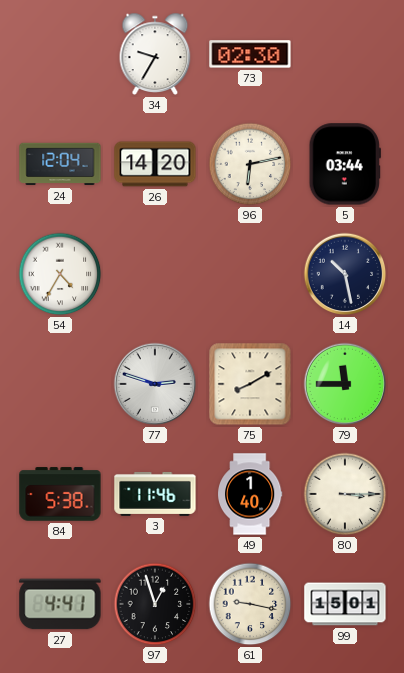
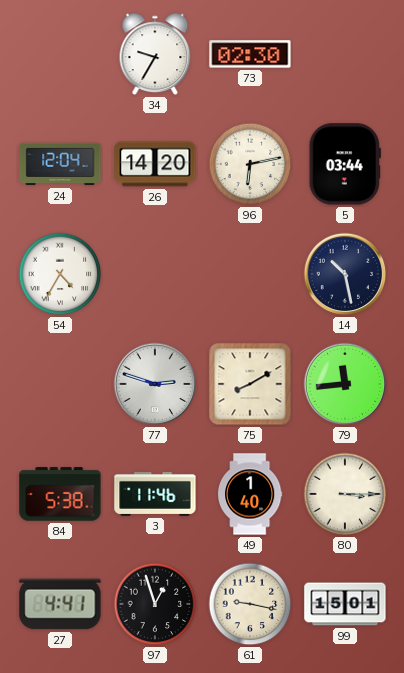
79: 11:45 -> 11:44 (345, 384)
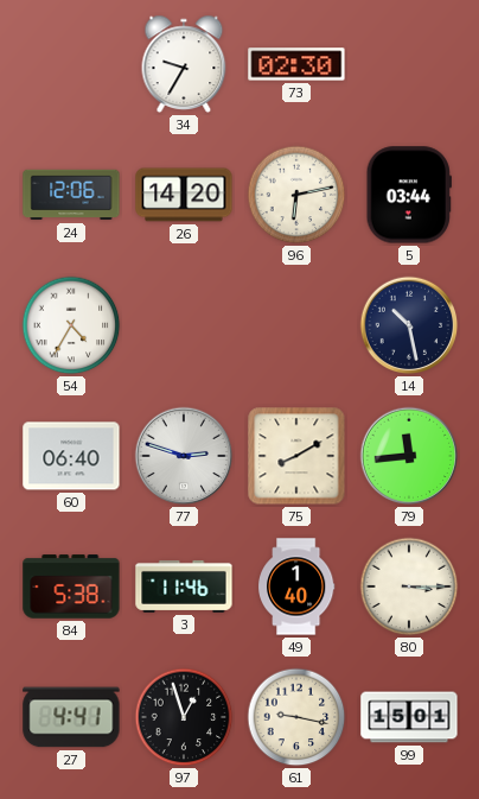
24: 12:04 -> 12:06 (71, 195)
60: none -> 06:40 (71, 456)
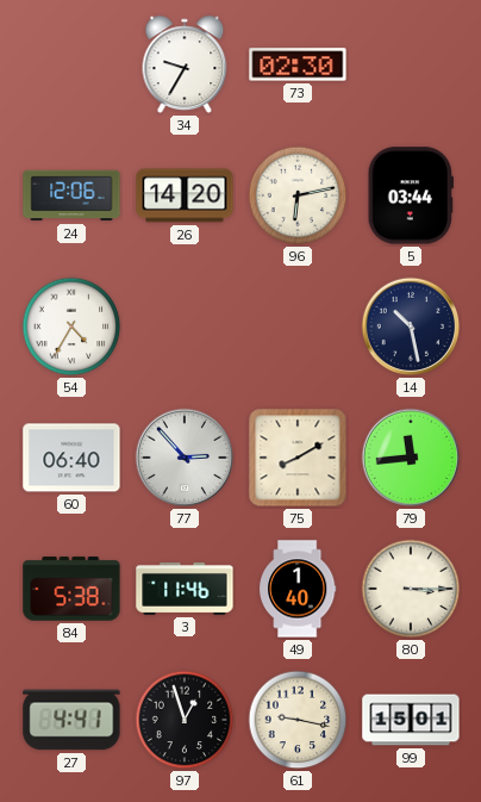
77: 2:48 -> 2:53 (185, 458)
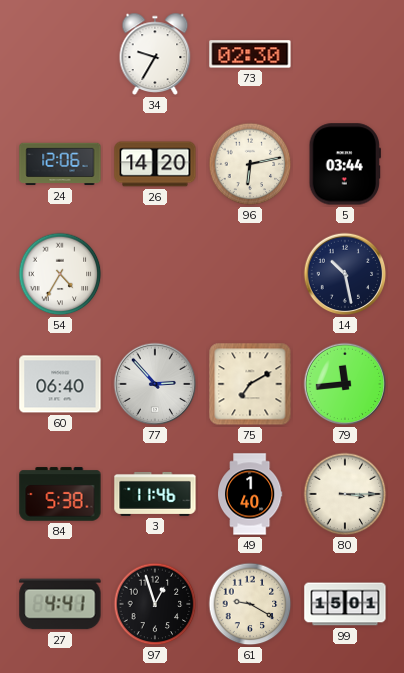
75: 8:10 -> 7:10 (250, 384)
61: 9:17 -> 9:20 (250, 604)
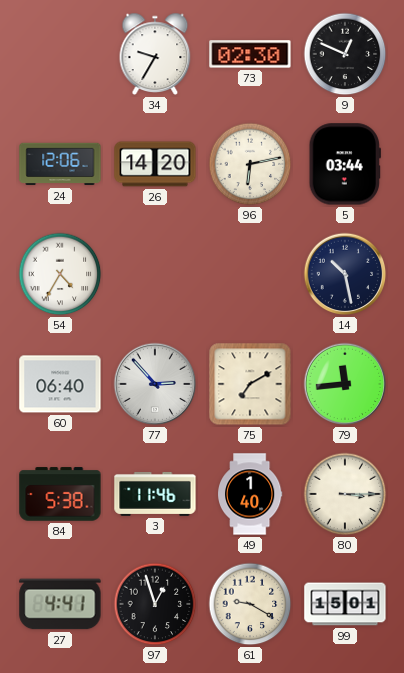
9: none -> 12:49 (345, 54)
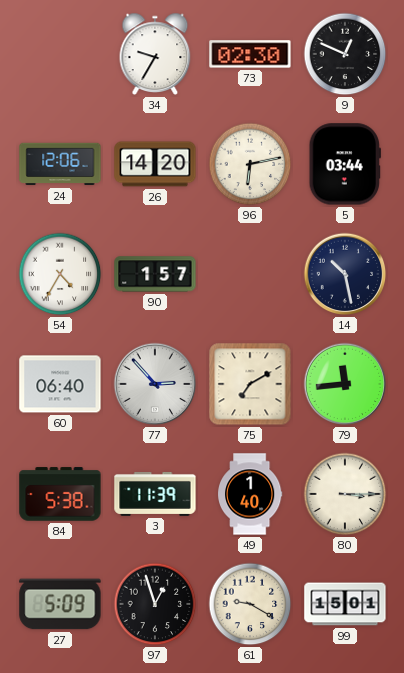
90: none -> 1:57 (155, 274)
3: 11:46 -> 11:39 (155, 494)
27: 4:41 -> 5:09 (60, 604)
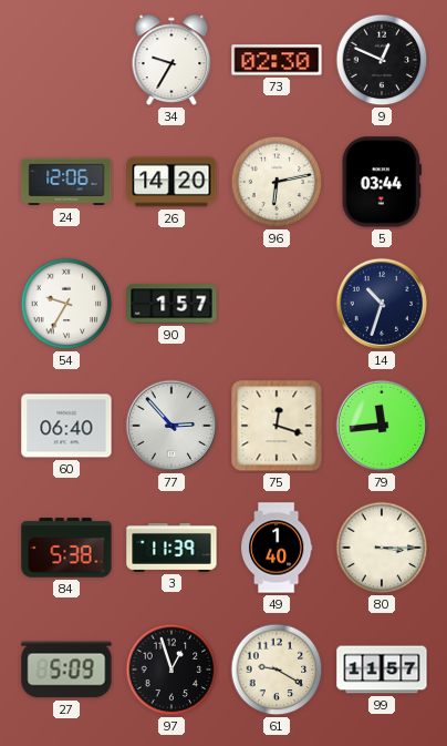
54: 4:35 -> 9:35 (66, 304)
14: 10:28 -> 10:33 (382, 304)
75: 7:10 -> 12:18 (277, 426)
99: 15:01 -> 11:57 (382, 670)
